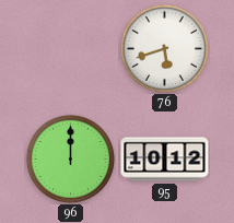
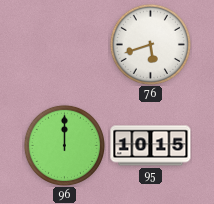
95: 10:12 -> 10:15 (151, 146)
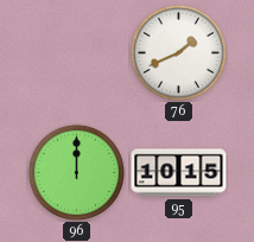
76: 5:42 -> 1:41 (178, 52)
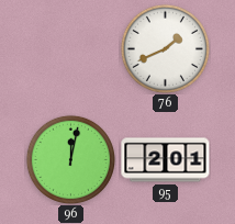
96: 12:00 -> 12:02 (70, 159)
95: 10:15 -> 2:01 (166, 160)
